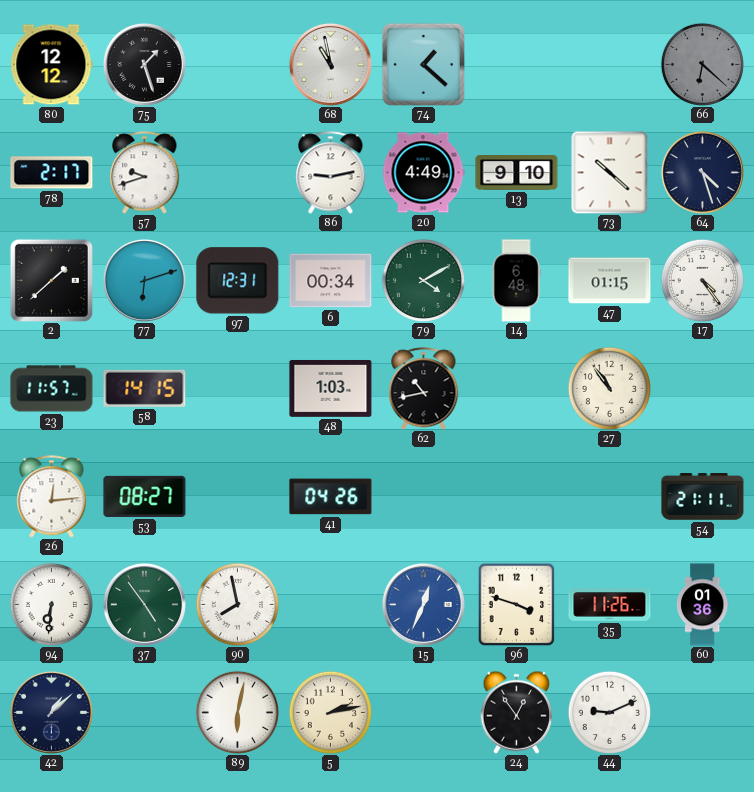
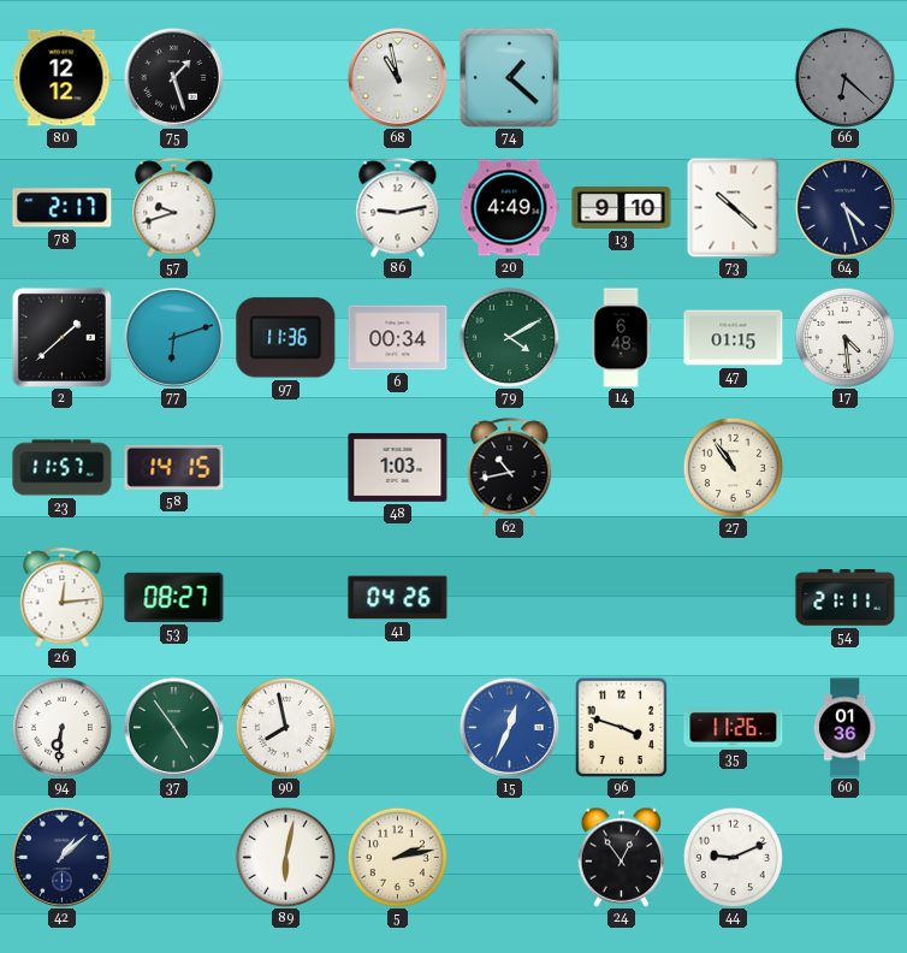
97: 12:31 -> 11:36 (286, 338)
17: 4:24 -> 4:29 (844, 337)
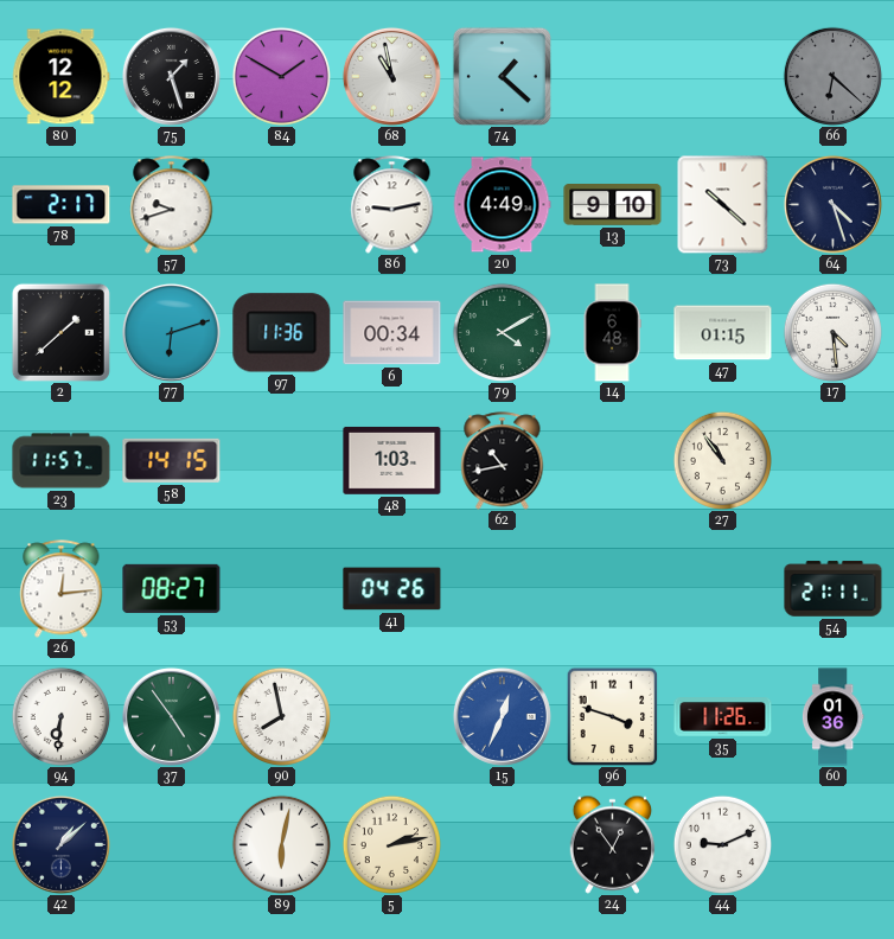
84: none -> 1:50 (281, 76)
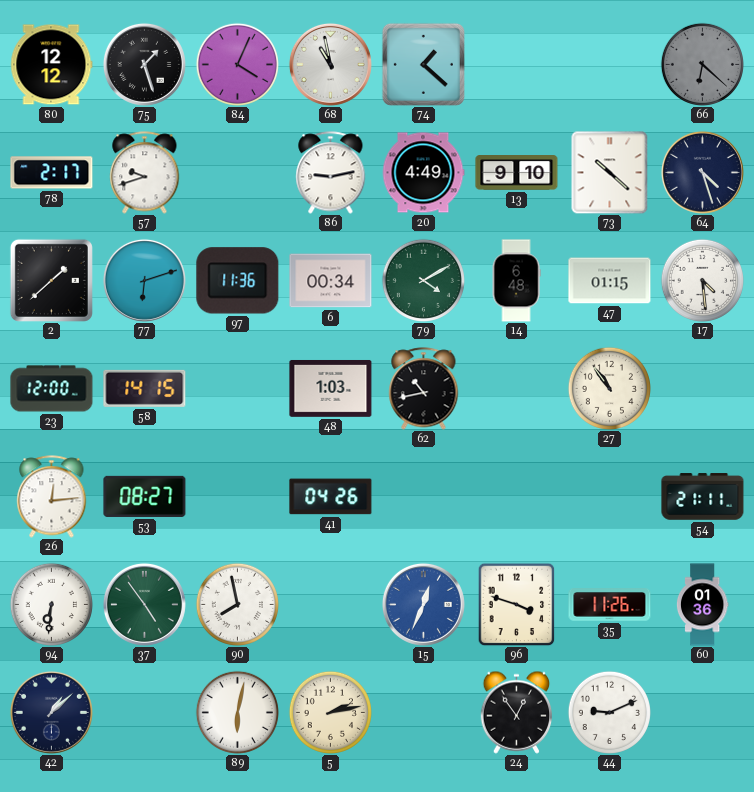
84: 1:50 -> 4:04 (237, 64)
23: 11:57 -> 12:00 (52, 389)
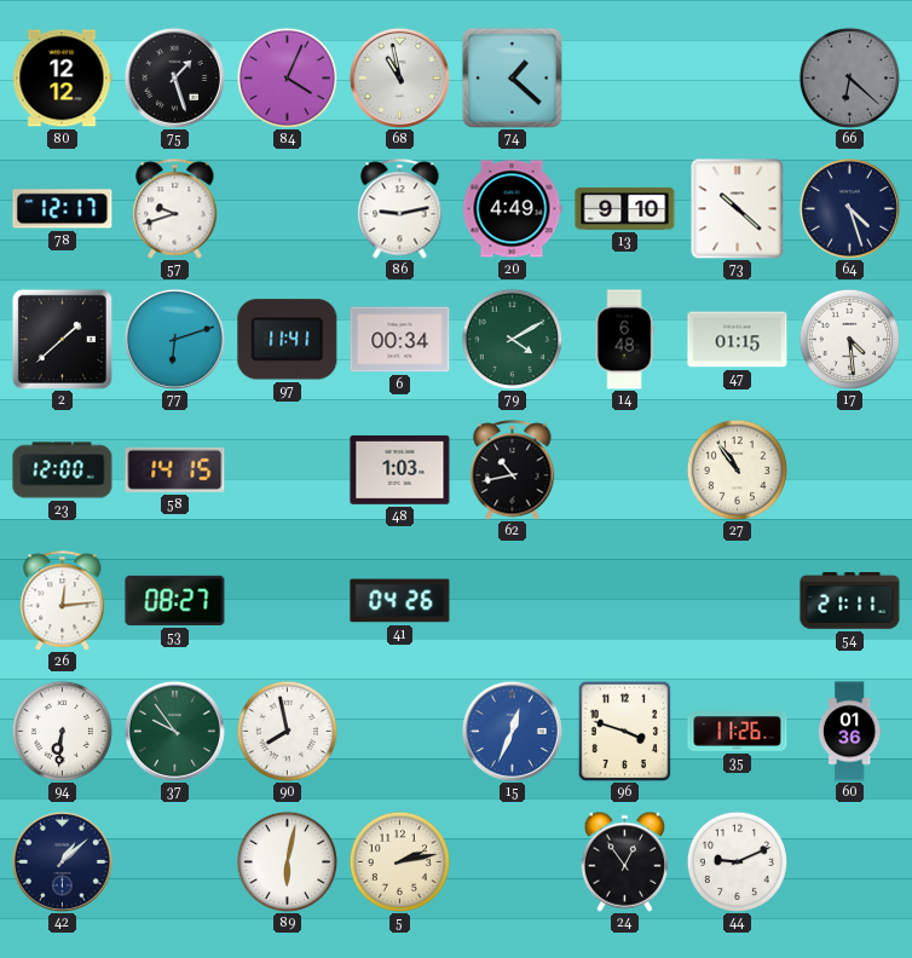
78: 2:17 -> 12:17 (63, 209)
97: 11:36 -> 11:41 (288, 340)
37: 4:54 -> 9:54 (174, 731)
